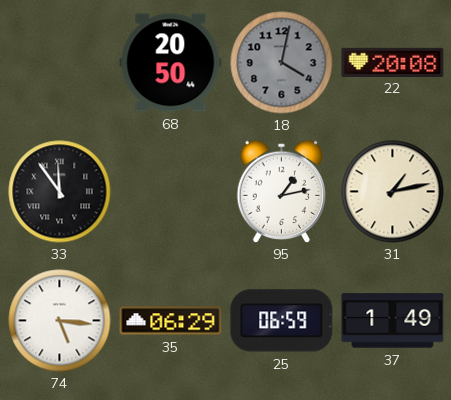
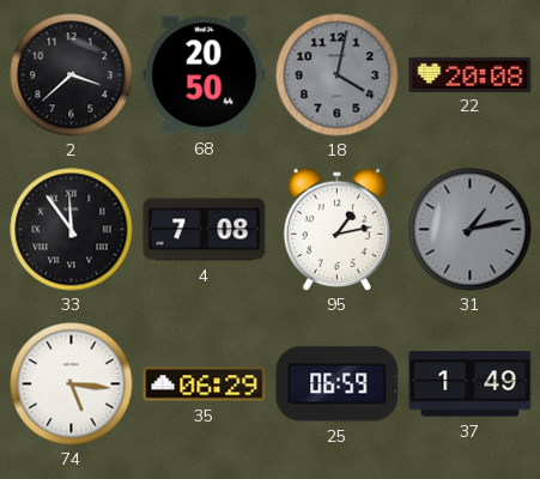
2: none -> 3:38 (72, 75)
4: none -> 7:08 (205, 230)
31 dial: cream -> grey (471, 230)
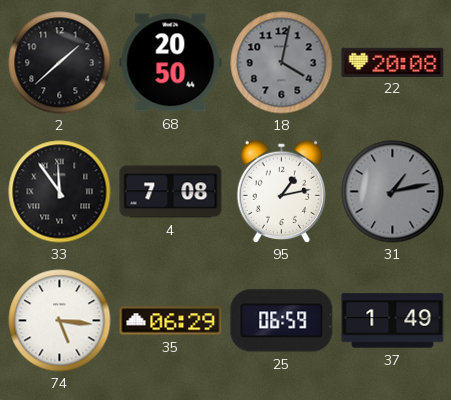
2: 3:38 -> 1:38 (60, 63)
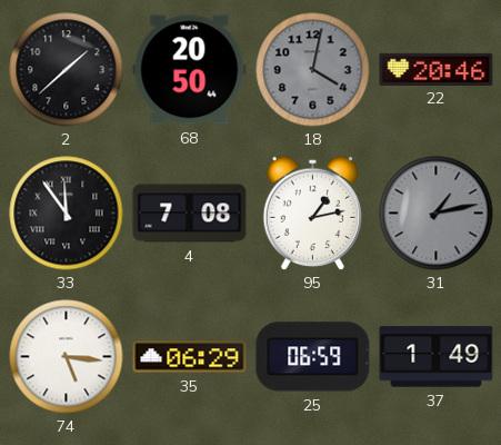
22: 20:08 -> 20:46 (437, 69)
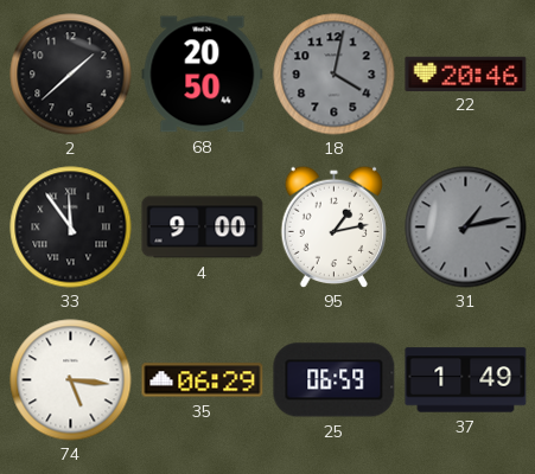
4: 7:08 -> 9:00 (203, 228)
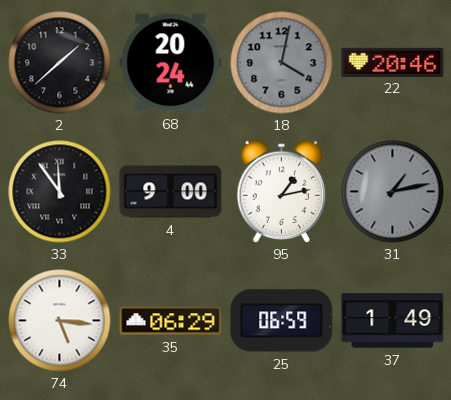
68: 20:50 -> 20:24 (171, 63)
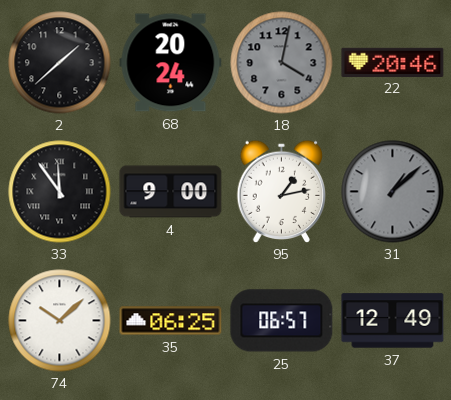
31: 1:13 -> 1:08 (393, 192)
74: 5:16 -> 10:08 (60, 321)
35: 06:29 -> 06:25 (171, 321)
25: 06:59 -> 06:57 (282, 321)
37: 1:49 -> 12:49 (393, 321)
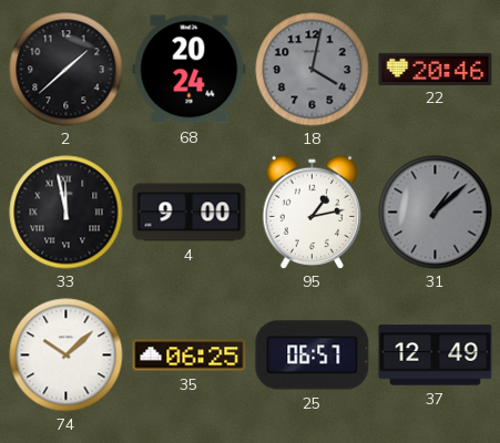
33: 11:54 -> 11:58 (67, 213)
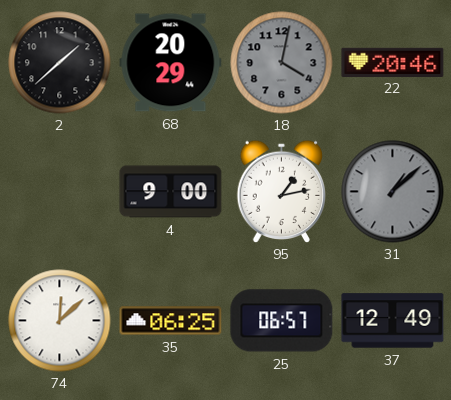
68: 20:24 -> 20:29 (171, 63)
33: 11:58 -> none (67, 213)
74: 10:08 -> 12:08 (60, 321)
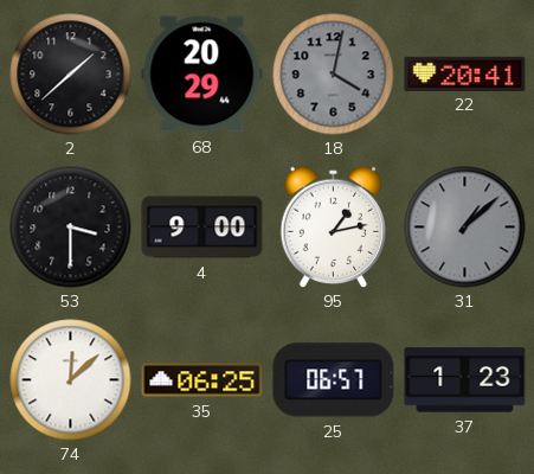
22: 20:46 -> 20:41 (465, 73)
53: none -> 3:30 (71, 228)
37: 12:49 -> 1:23 (465, 380)
